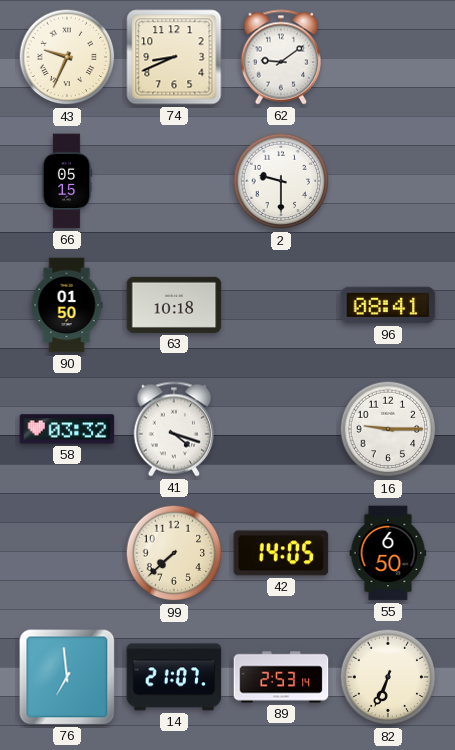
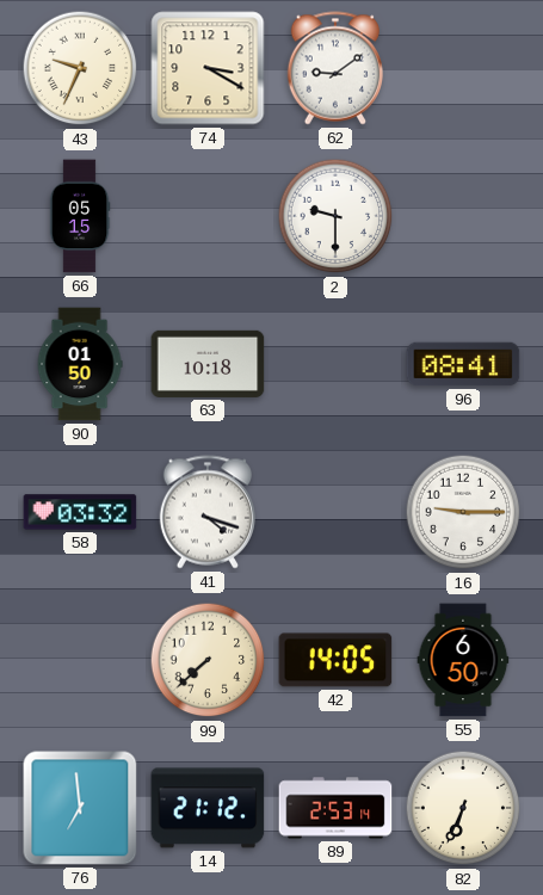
74: 8:41 -> 3:20 (208, 68)
14: 21:07 -> 21:12 (208, 808)
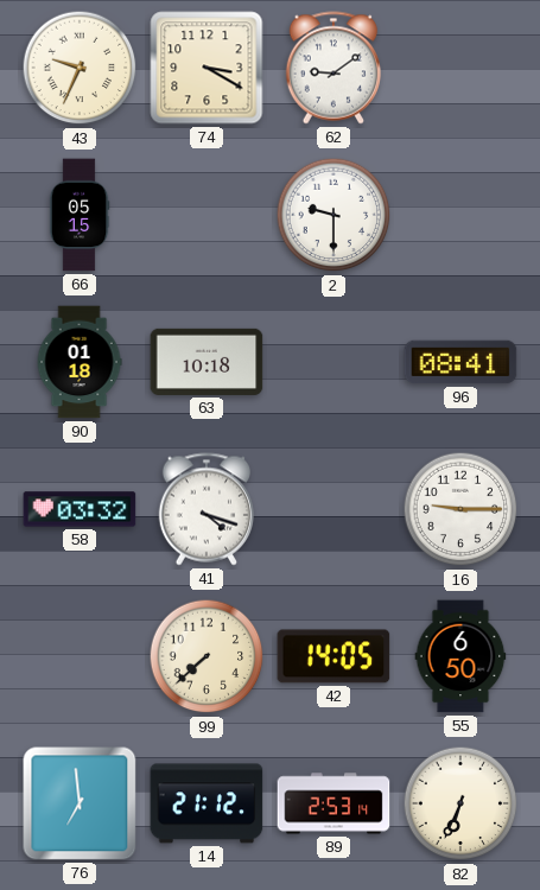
90: 01:50 -> 01:18 (80, 362)
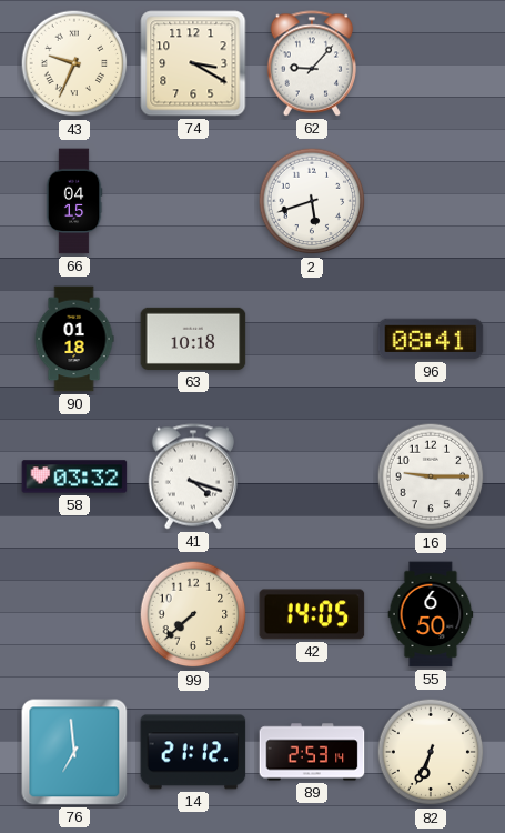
62: 9:09 -> 9:07 (311, 63)
66: 05:15 -> 04:15 (74, 201)
2: 9:30 -> 5:42 (312, 201)
